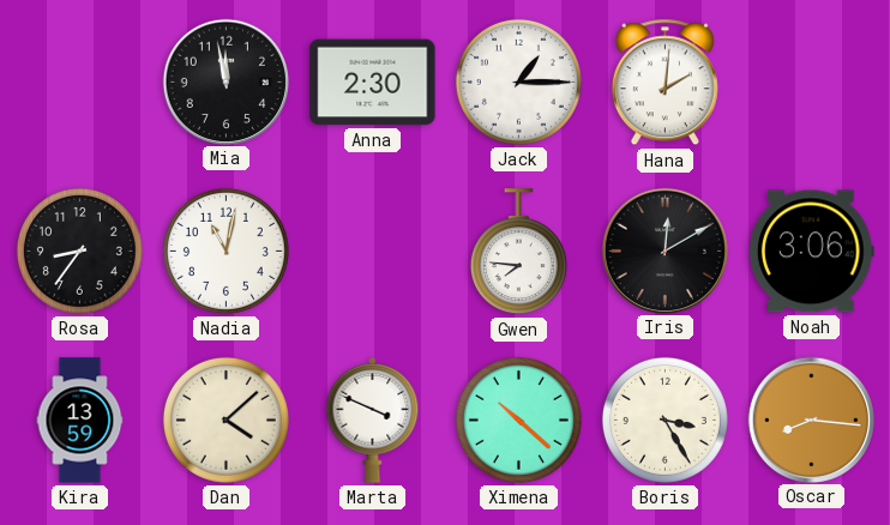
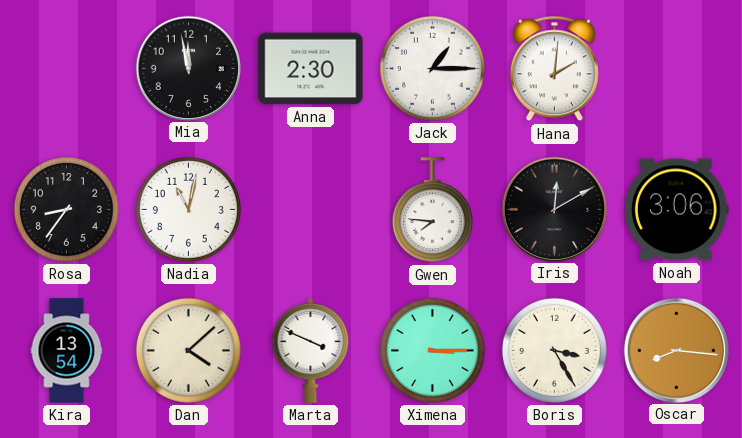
Kira: 13:59 -> 13:54 (67, 351)
Ximena: 10:22 -> 3:15 (432, 350)
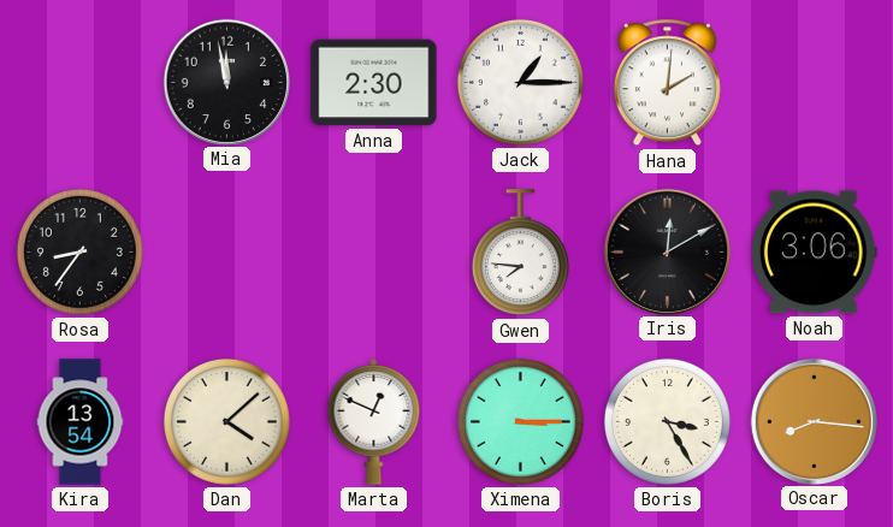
Nadia: 11:02 -> none (188, 209)
Marta: 3:49 -> 12:49 (374, 421)
